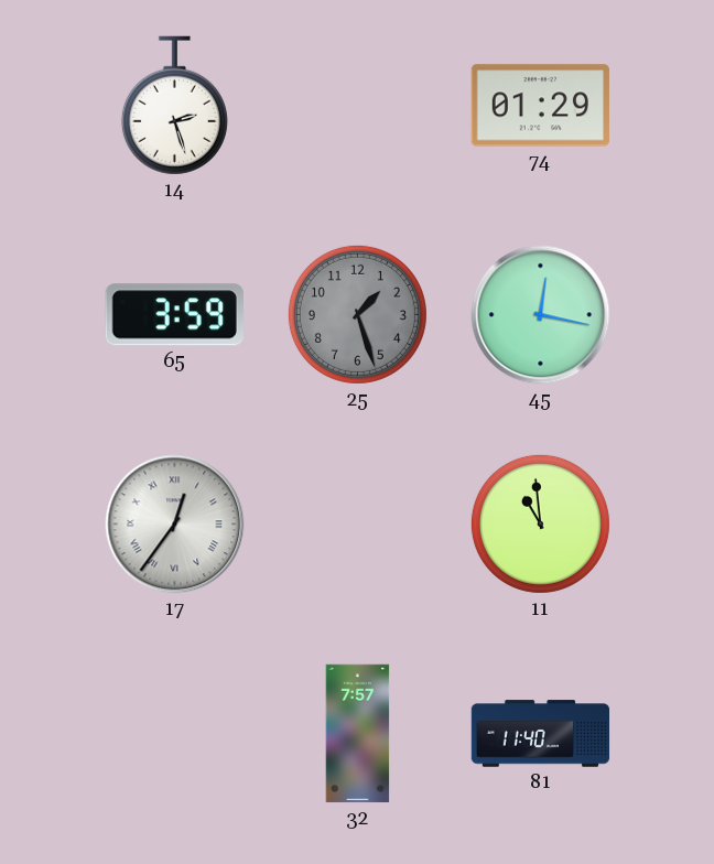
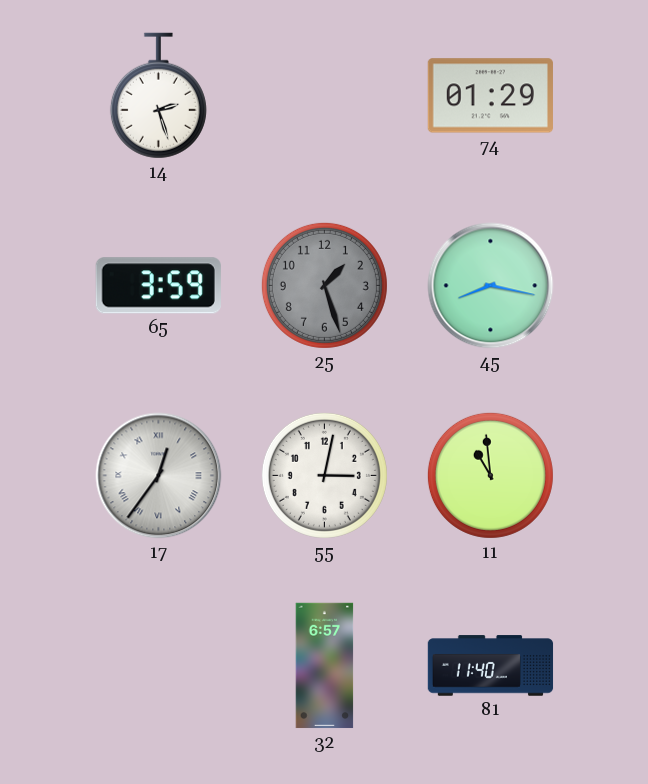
45: 12:17 -> 8:17 (491, 286)
55: none -> 3:02 (324, 475)
32: 7:57 -> 6:57 (325, 666)
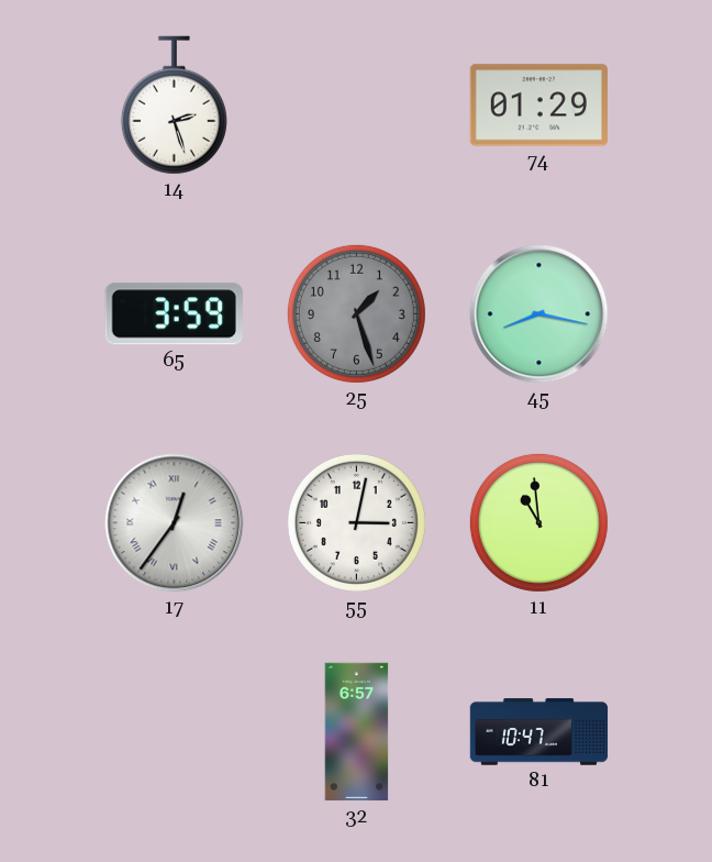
81: 11:40 -> 10:47 (539, 732)
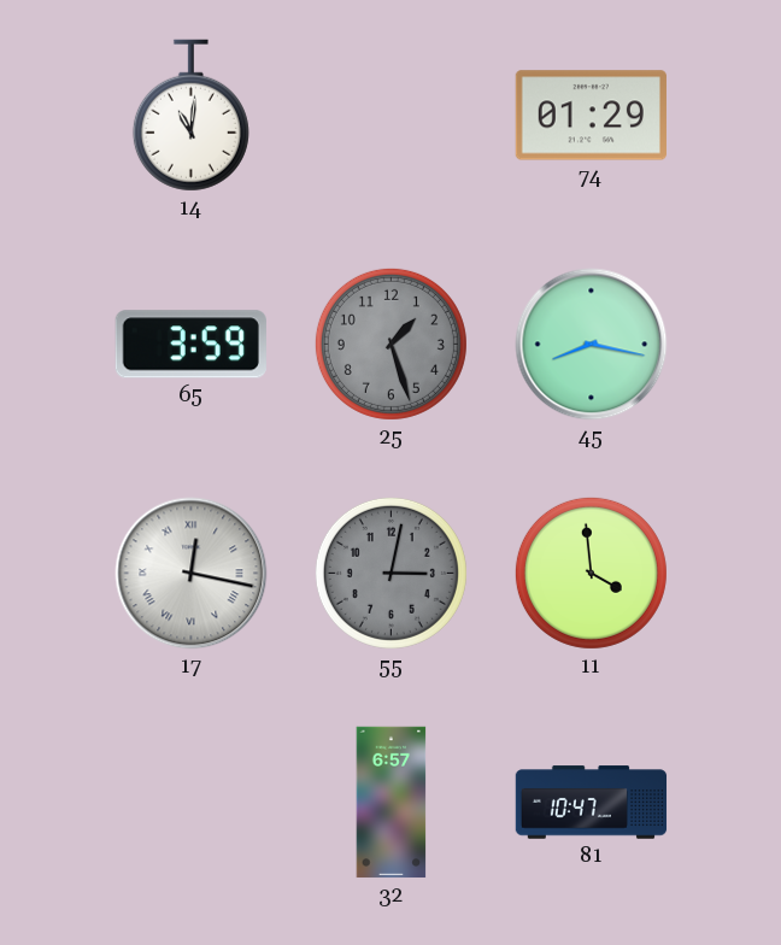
14: 2:27 -> 11:01 (190, 116)
17: 12:36 -> 12:17 (192, 574)
55 dial: white -> grey (390, 573)
11: 10:59 -> 3:59 (591, 573)
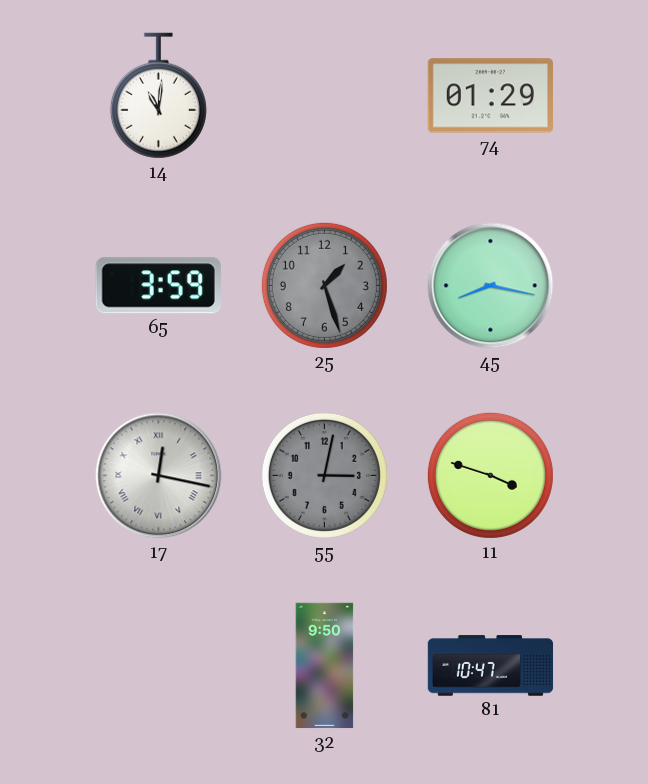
11: 3:59 -> 3:48 (490, 475)
32: 6:57 -> 9:50 (325, 666)
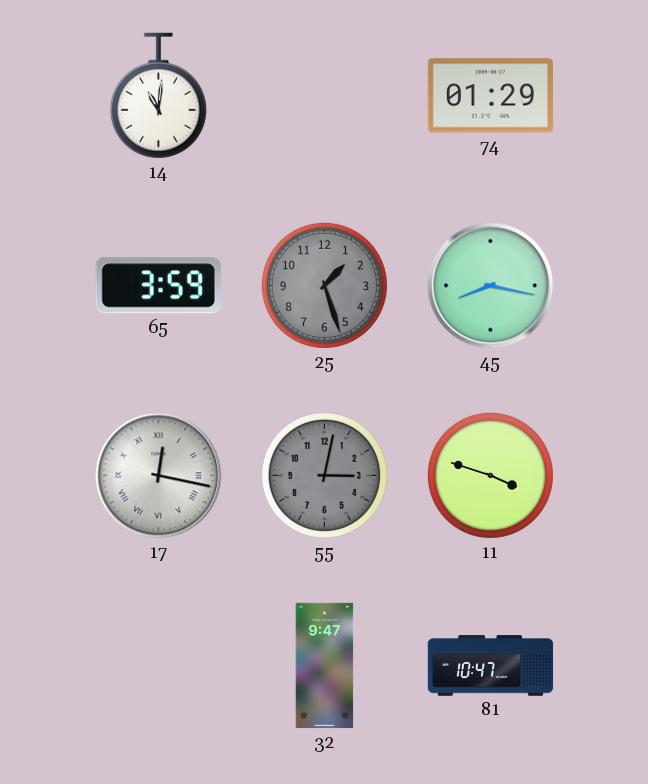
32: 9:50 -> 9:47 (325, 666)
